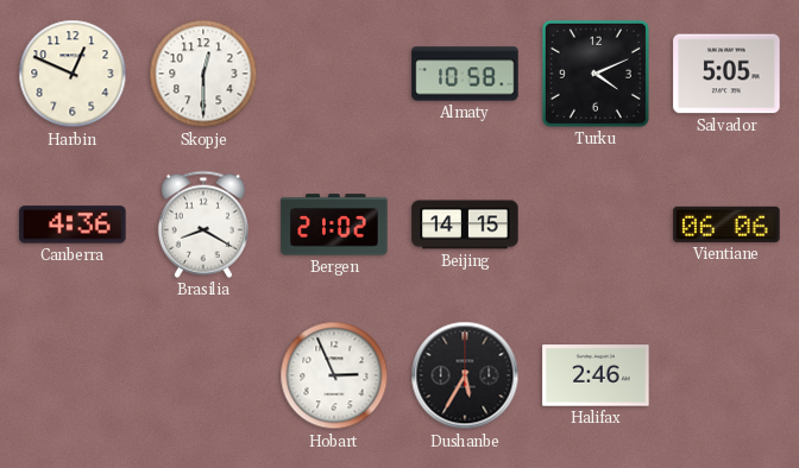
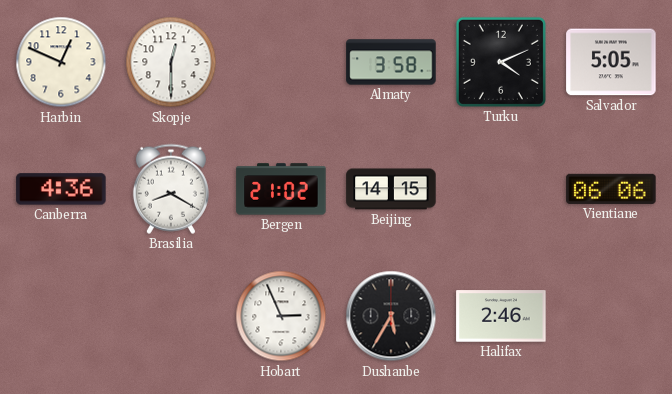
Almaty: 10:58 -> 3:58 (391, 62)
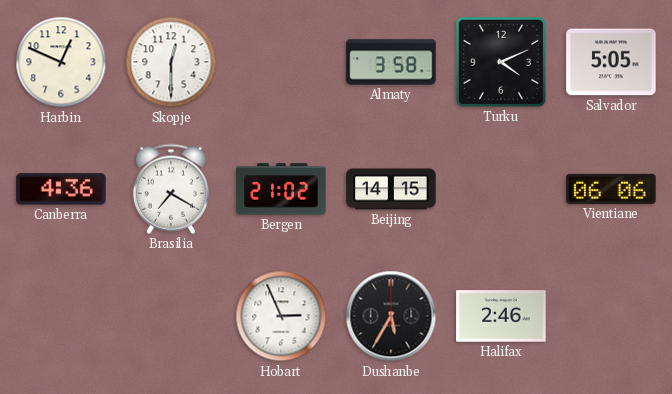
Brasilia: 8:20 -> 7:20 (171, 189)
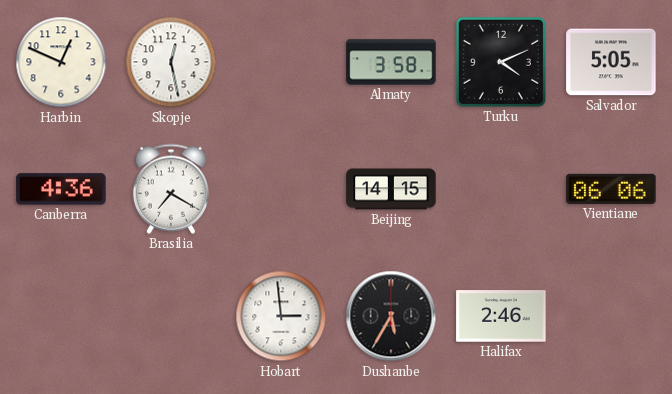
Skopje: 12:30 -> 12:28 (171, 62)
Bergen: 21:02 -> none (281, 189)
Hobart: 2:56 -> 2:59 (281, 316)
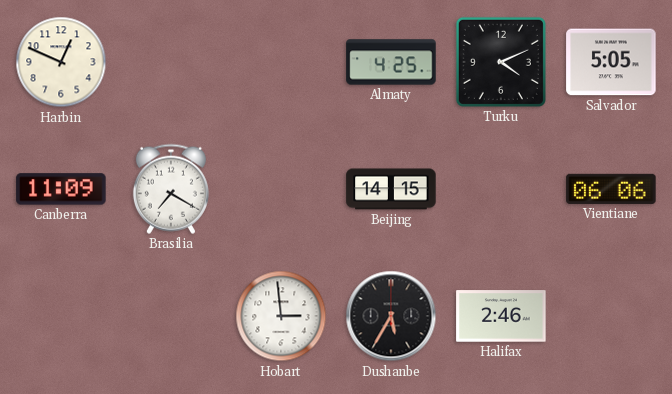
Skopje: 12:28 -> none (171, 62)
Almaty: 3:58 -> 4:25 (391, 62)
Canberra: 4:36 -> 11:09 (61, 189)
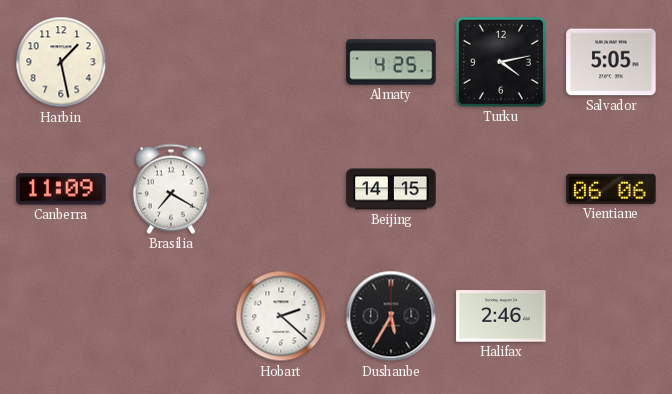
Harbin: 12:49 -> 1:28 (61, 62)
Turku: 4:11 -> 4:13 (501, 62)
Hobart: 2:59 -> 2:22 (281, 316)
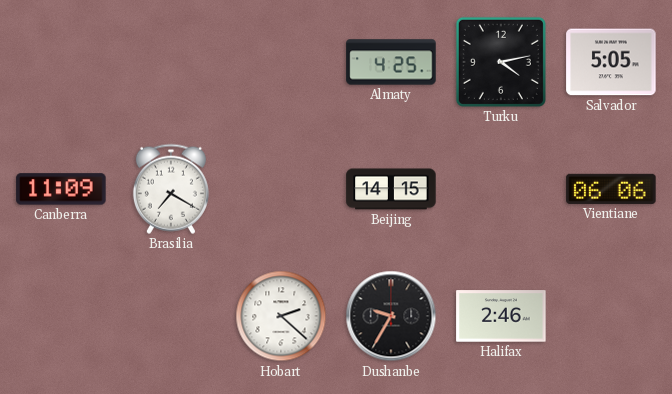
Harbin: 1:28 -> none (61, 62)
Dushanbe: 5:35 -> 9:35 (391, 316)
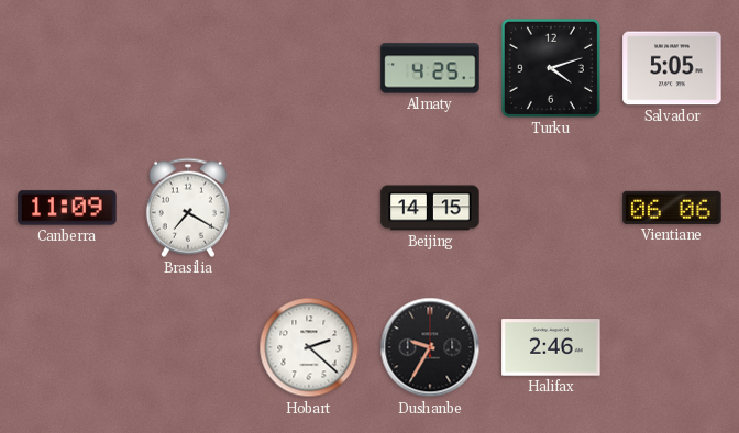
Turku: 4:13 -> 4:12 (551, 68)
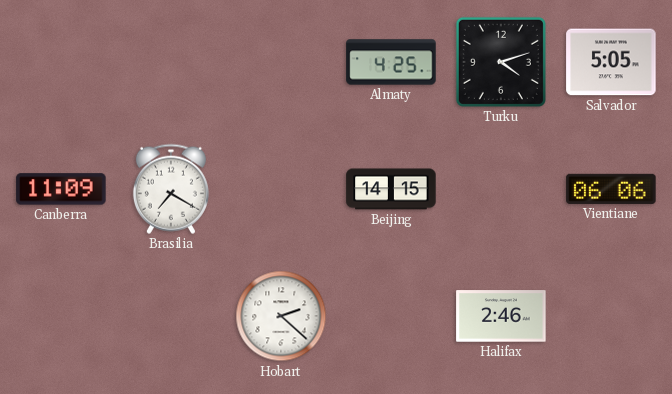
Dushanbe: 9:35 -> none (430, 347)
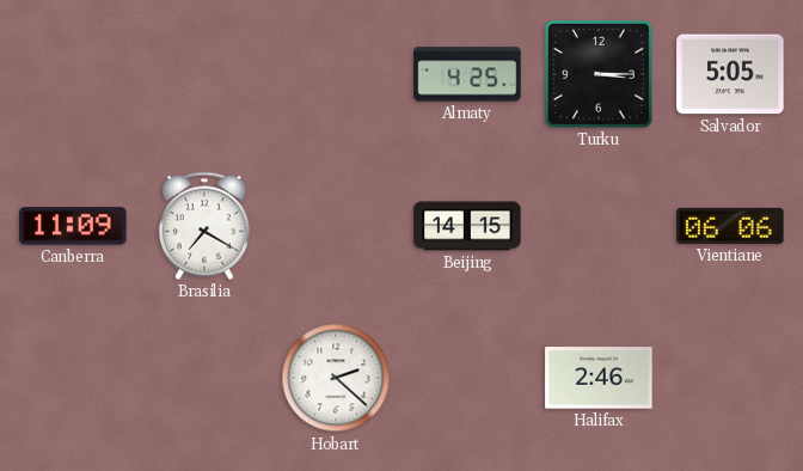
Turku: 4:12 -> 3:15 (599, 74)
